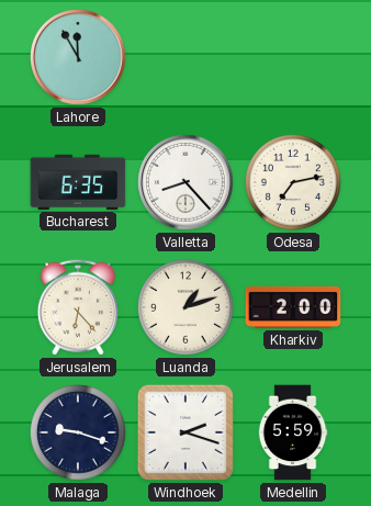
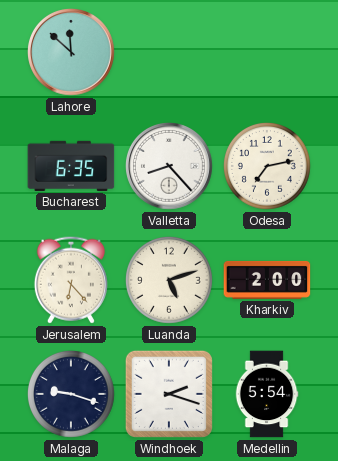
Lahore: 11:55 -> 11:52 (72, 53)
Luanda: 1:12 -> 5:12 (169, 280)
Medellin: 5:59 -> 5:54 (267, 394)
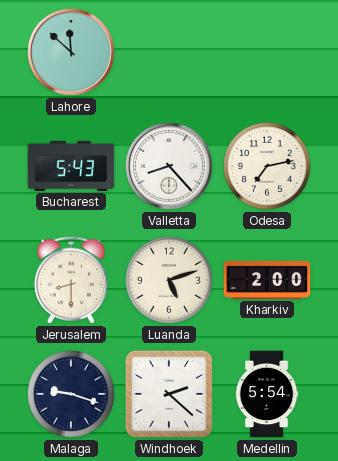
Bucharest: 6:35 -> 5:43 (71, 166)
Jerusalem: 6:23 -> 8:30 (71, 280)
Windhoek: 2:18 -> 2:22 (169, 394)
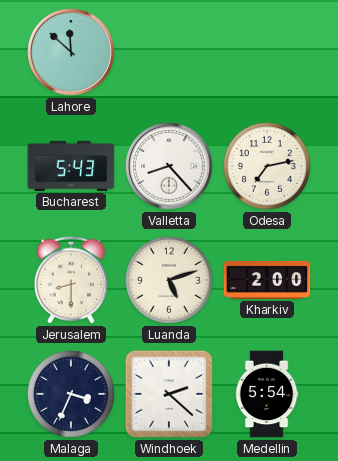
Malaga: 9:18 -> 3:34 (71, 394)
